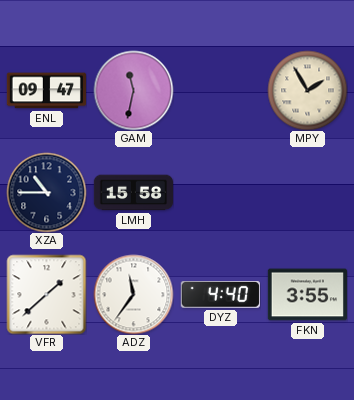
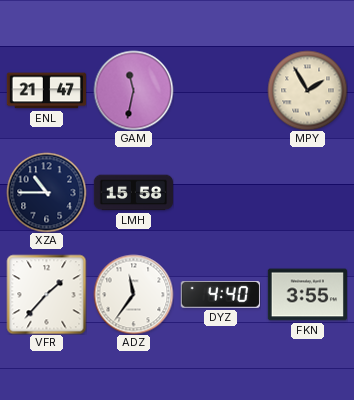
ENL: 09:47 -> 21:47 (46, 91)
VFR: 1:38 -> 1:37 (46, 294)
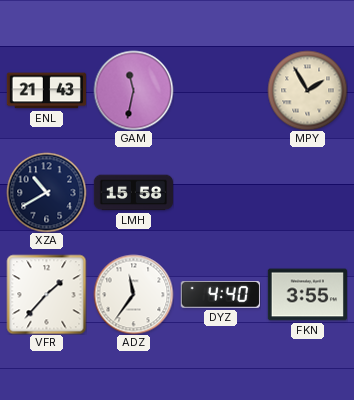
ENL: 21:47 -> 21:43 (46, 91)
XZA: 10:45 -> 10:40 (46, 192)
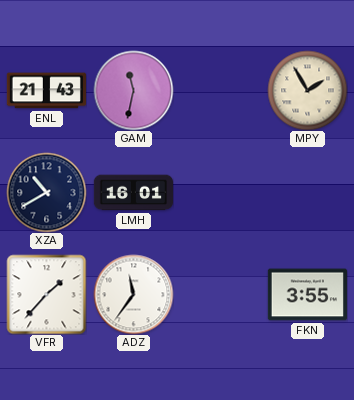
LMH: 15:58 -> 16:01 (133, 193)
DYZ: 4:40 -> none (220, 295)
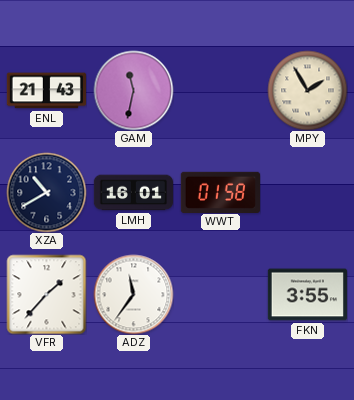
WWT: none -> 01:58 (220, 192)
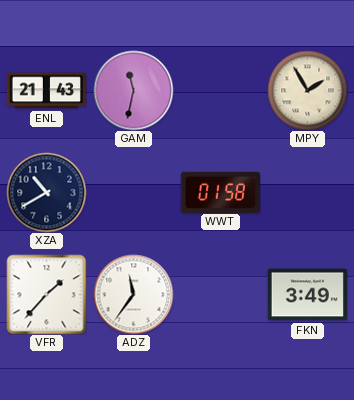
LMH: 16:01 -> none (133, 193)
FKN: 3:55 -> 3:49 (307, 295)
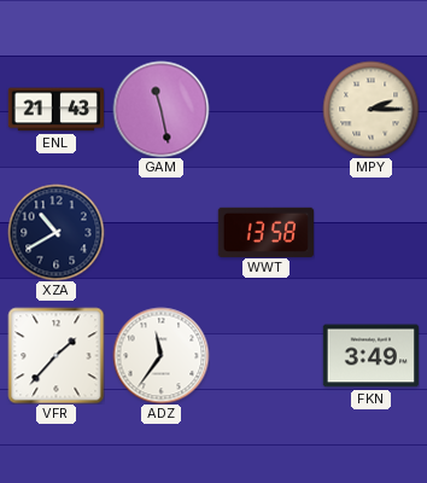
GAM: 11:32 -> 11:28 (160, 109)
MPY: 1:55 -> 2:15 (370, 109)
WWT: 01:58 -> 13:58 (265, 232)
